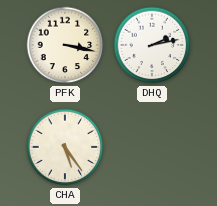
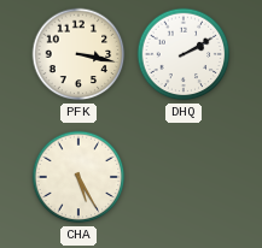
DHQ: 2:13 -> 2:10 (184, 54)
CHA: 5:24 -> 5:25 (78, 177)
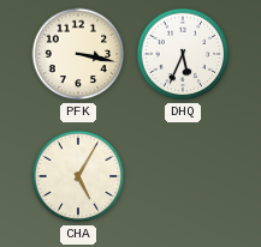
DHQ: 2:10 -> 5:34 (183, 54)
CHA: 5:25 -> 5:05 (78, 176)
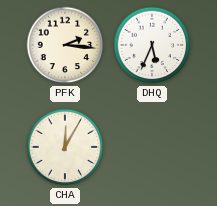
PFK: 3:17 -> 2:16 (65, 45)
CHA: 5:05 -> 12:05 (65, 147)
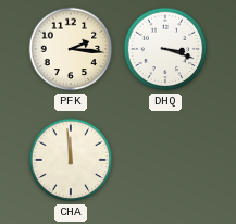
DHQ: 5:34 -> 3:18 (165, 49)
CHA: 12:05 -> 11:59 (71, 160)
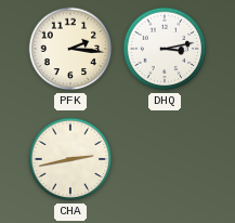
DHQ: 3:18 -> 3:13 (165, 49)
CHA: 11:59 -> 2:43 (70, 159)
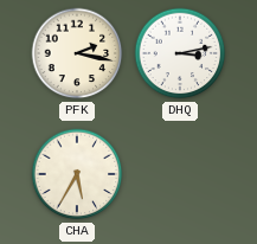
PFK: 2:16 -> 2:17 (77, 53)
CHA: 2:43 -> 5:35 (77, 174)
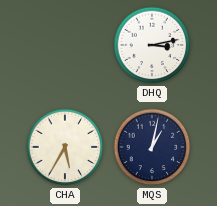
PFK: 2:17 -> none (77, 53)
MQS: none -> 1:02 (152, 147)
